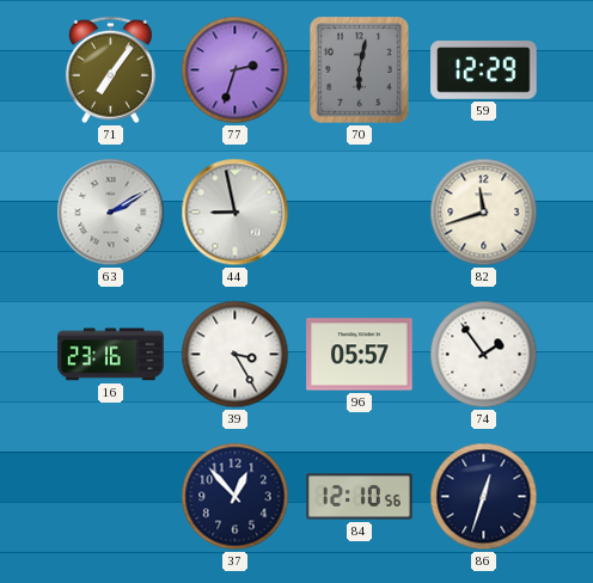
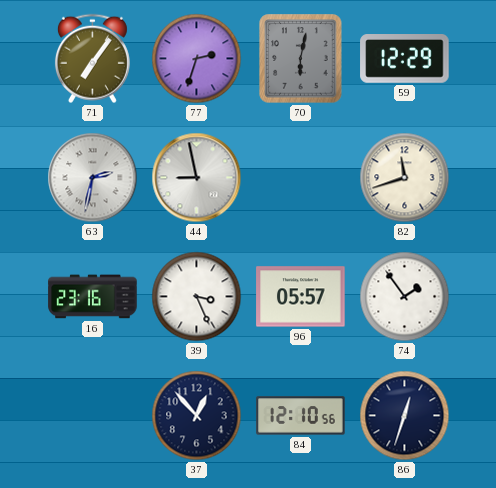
63: 2:10 -> 2:32 (93, 178)
39: 3:25 -> 3:26 (197, 297)
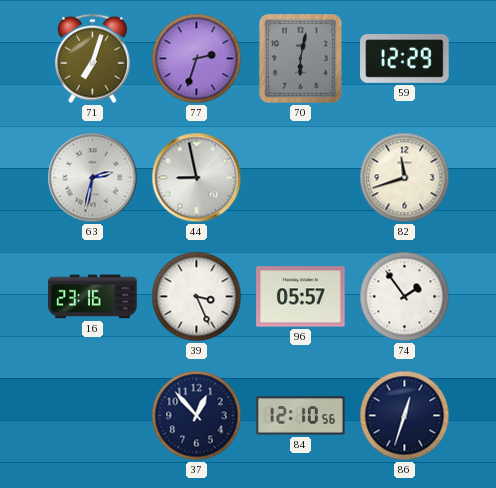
71: 7:06 -> 7:03 (92, 59)
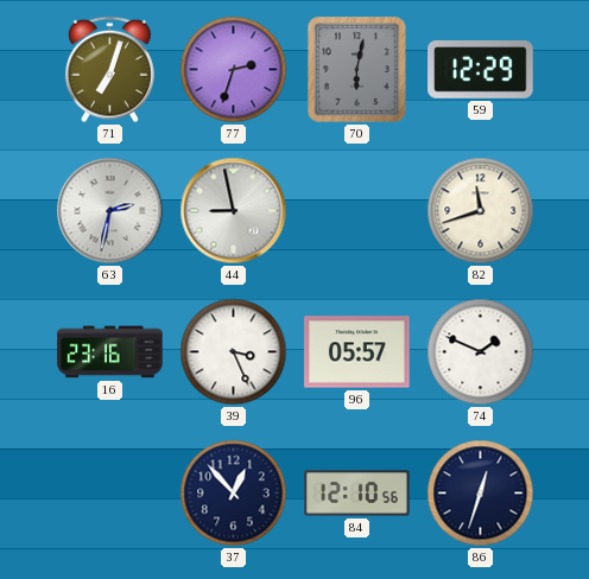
74: 1:54 -> 1:49 (481, 352)
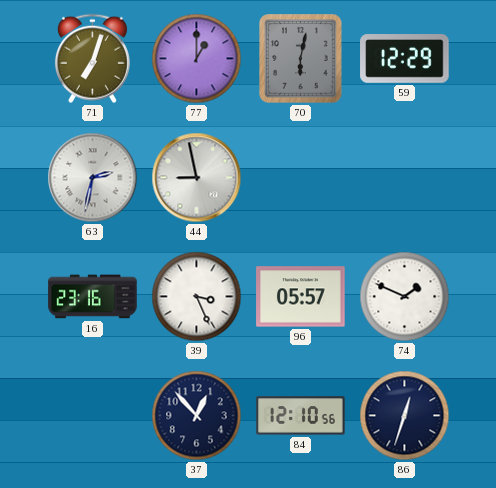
77: 2:33 -> 1:00 (197, 59)
82: 11:42 -> none (481, 211)
